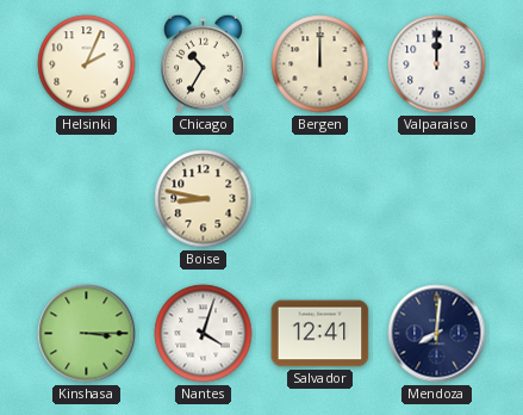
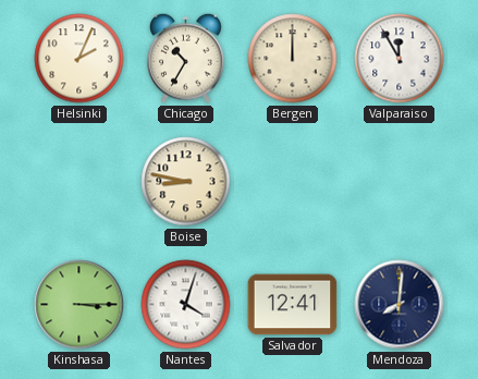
Valparaiso: 12:00 -> 11:55 (400, 59)
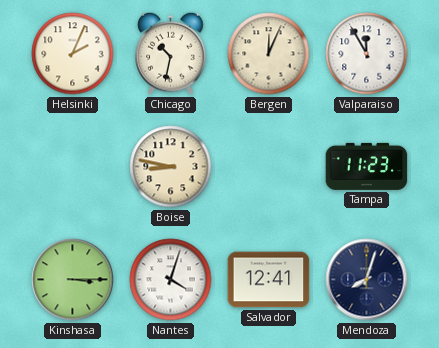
Chicago: 10:35 -> 10:32 (171, 53)
Bergen: 12:00 -> 12:04 (269, 54)
Tampa: none -> 11:23 (367, 166)
Mendoza: 8:01 -> 8:03 (367, 280)
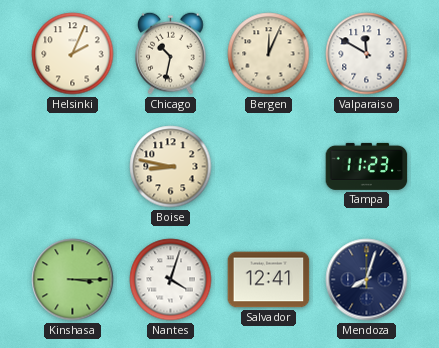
Valparaiso: 11:55 -> 11:50 (367, 54)
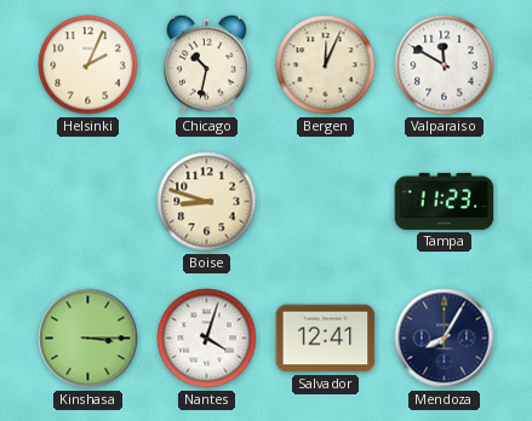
Boise: 8:47 -> 8:48 (207, 202)
Mendoza: 8:03 -> 8:05 (445, 339)
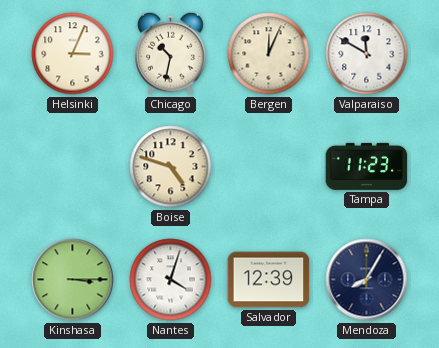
Helsinki: 2:04 -> 3:04 (73, 54)
Boise: 8:48 -> 4:48 (171, 167)
Salvador: 12:41 -> 12:39 (269, 280)
